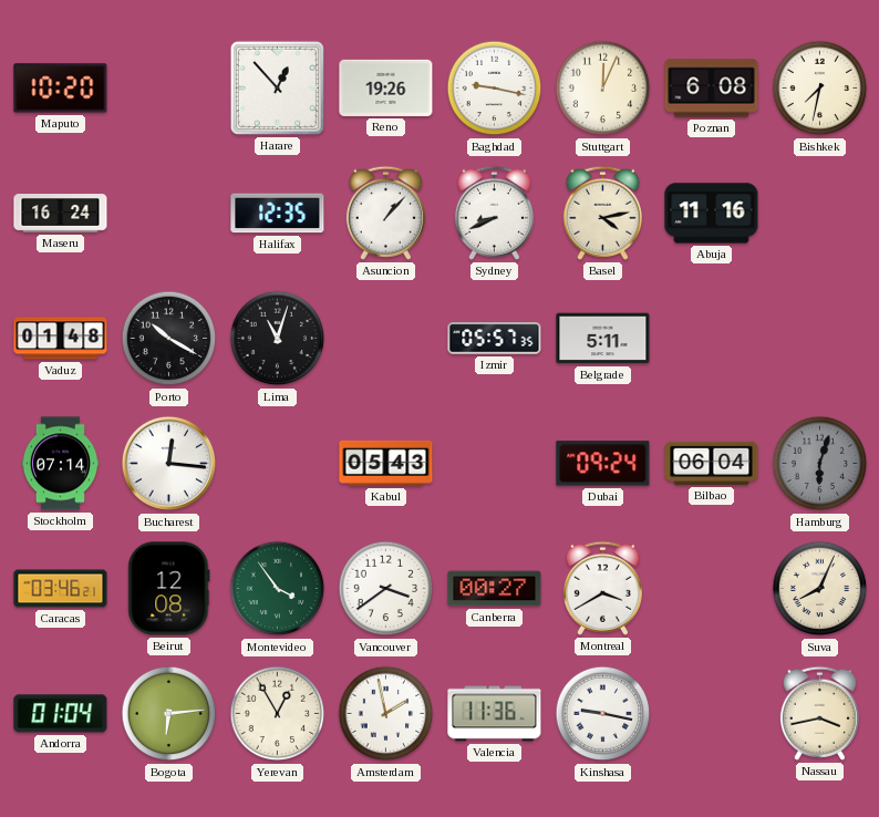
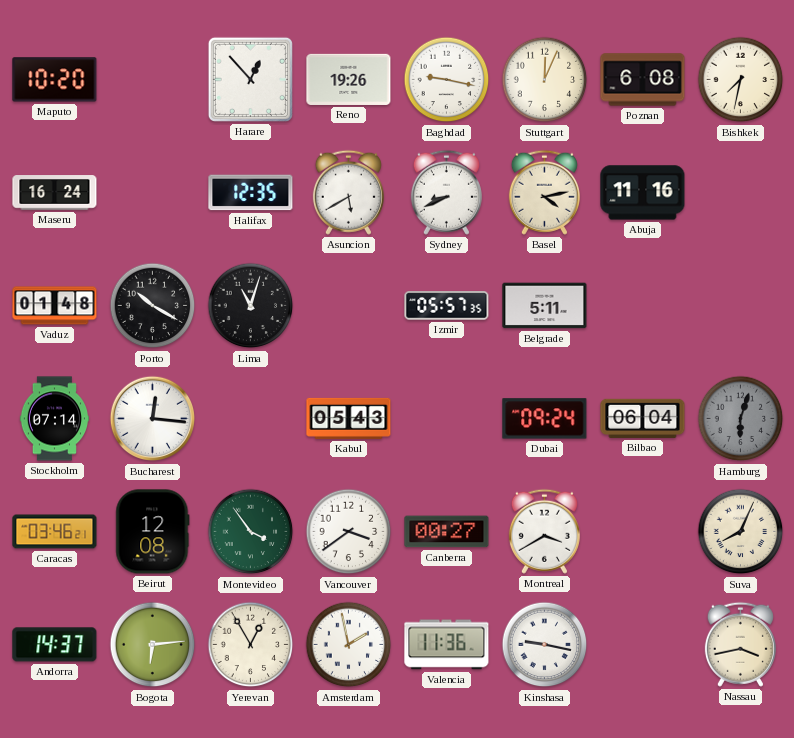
Asuncion: 1:07 -> 5:40 (348, 192)
Andorra: 01:04 -> 14:37 (55, 645)
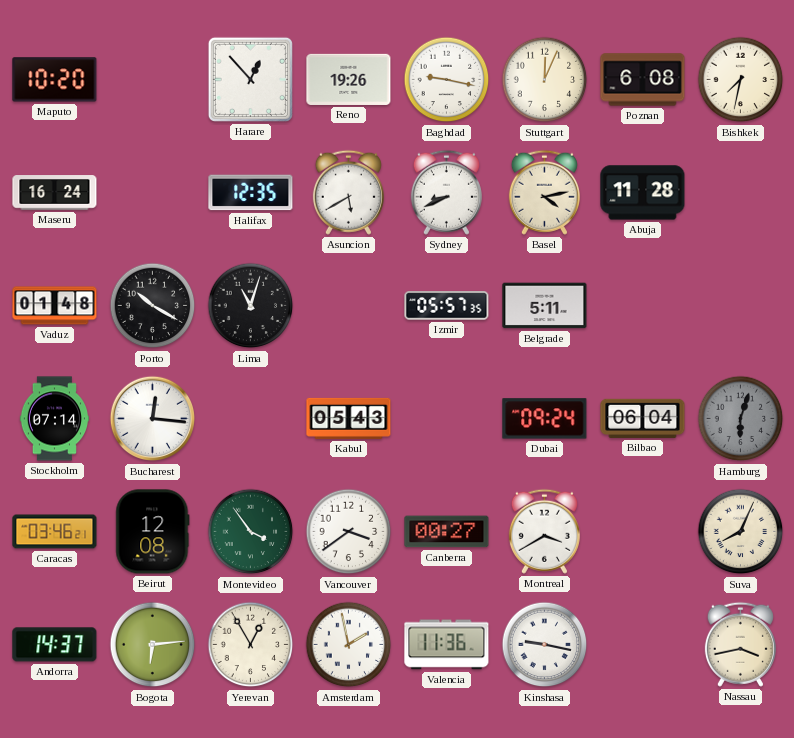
Abuja: 11:16 -> 11:28 (643, 193)
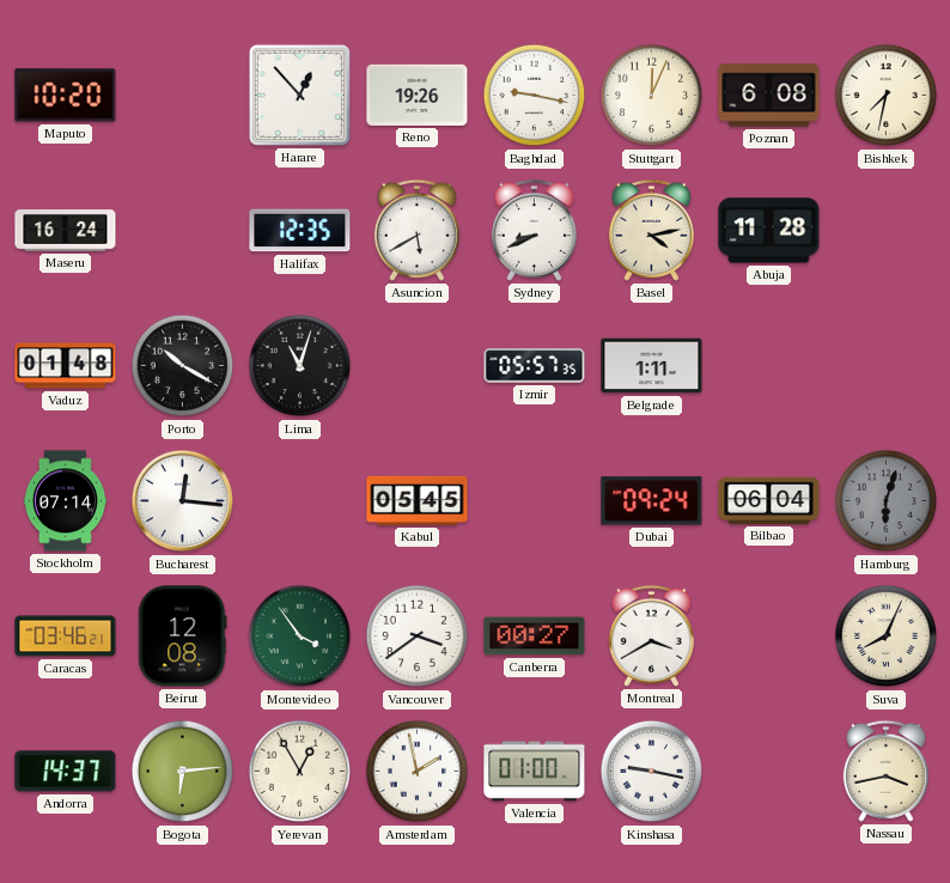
Belgrade: 5:11 -> 1:11 (652, 366)
Kabul: 05:43 -> 05:45 (418, 500)
Valencia: 11:36 -> 01:00 (535, 772)
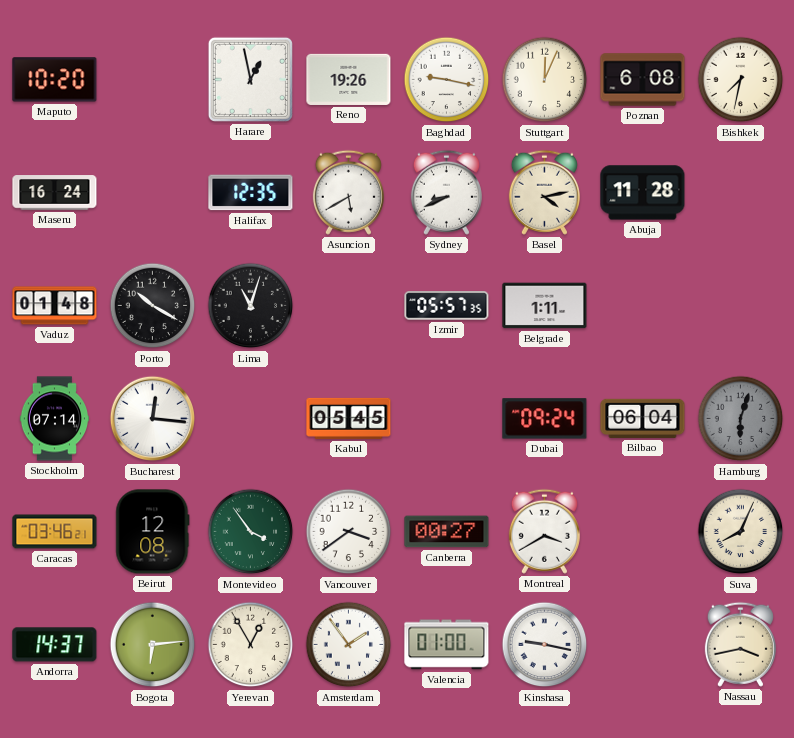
Harare: 12:53 -> 12:58 (250, 79)
Amsterdam: 1:58 -> 1:54 (349, 645)
